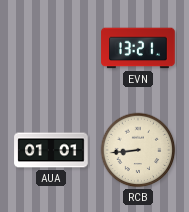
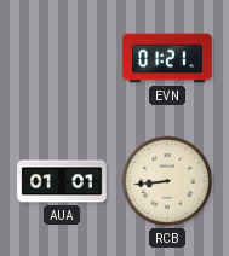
EVN: 13:21 -> 01:21 (167, 58)
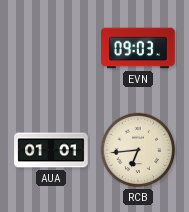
EVN: 01:21 -> 09:03 (138, 48)
RCB: 8:44 -> 6:44 (138, 150)
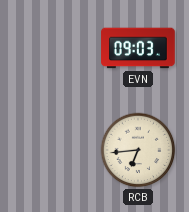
AUA: 01:01 -> none (51, 150)
